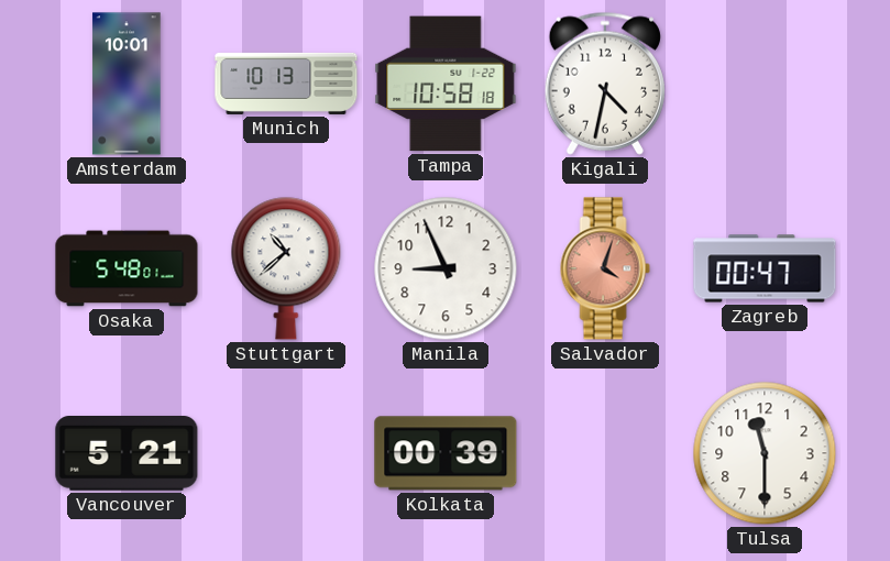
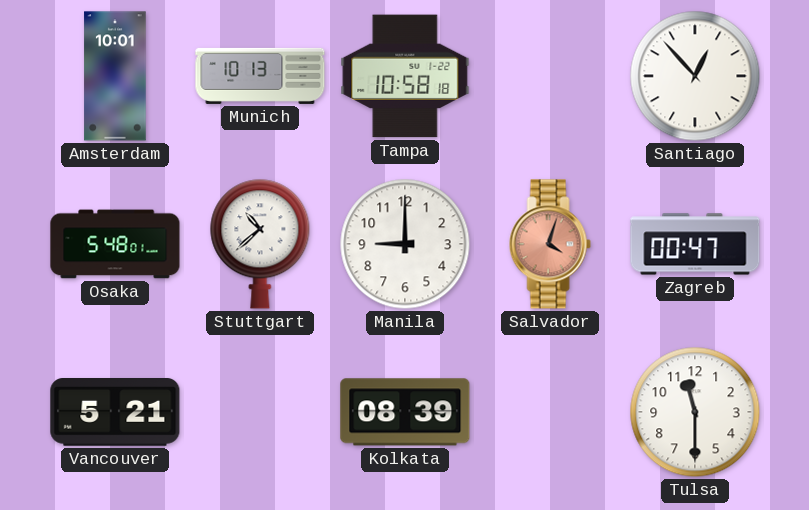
Kigali: 4:32 -> none (605, 84)
Santiago: none -> 12:53 (695, 76)
Manila: 8:56 -> 9:00 (405, 244)
Kolkata: 00:39 -> 08:39 (405, 412)
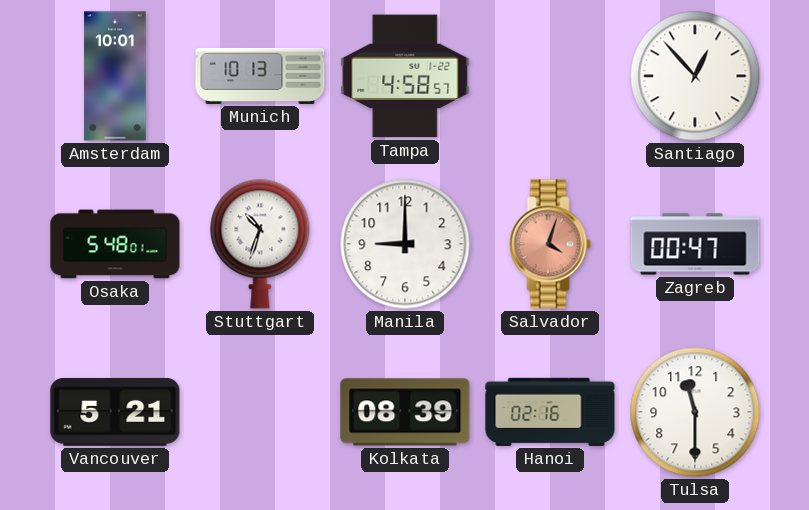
Tampa: 10:58 -> 4:58 (405, 76)
Stuttgart: 10:38 -> 10:33 (260, 244)
Hanoi: none -> 02:16 (550, 412)
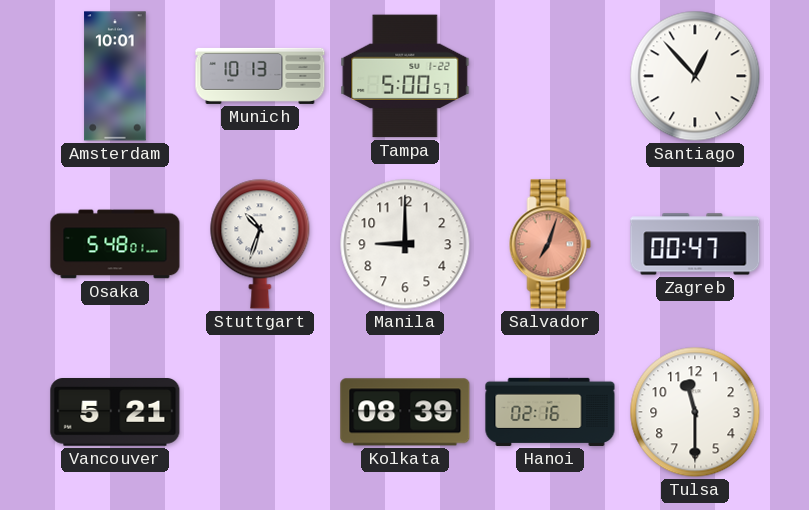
Tampa: 4:58 -> 5:00 (405, 76)
Salvador: 4:03 -> 7:03 (550, 244)
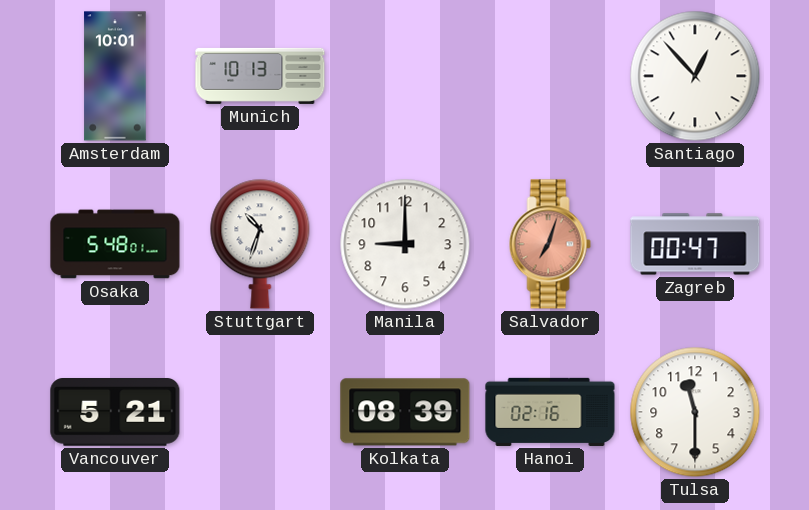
Tampa: 5:00 -> none (405, 76)
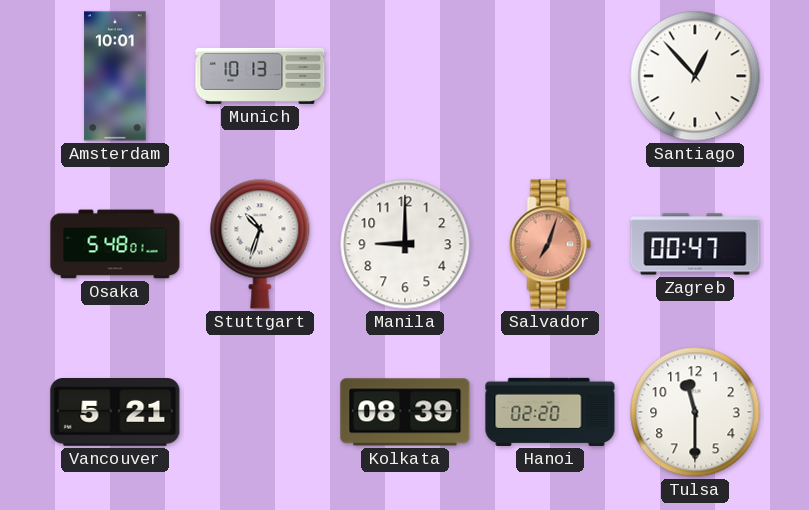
Hanoi: 02:16 -> 02:20 (550, 412)
